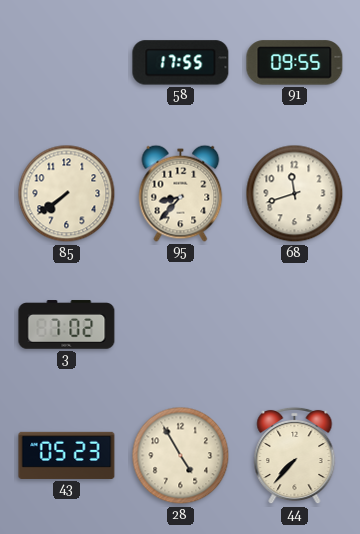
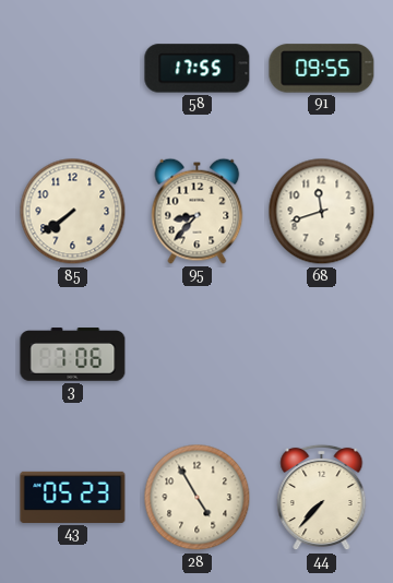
3: 7:02 -> 7:06 (73, 355)
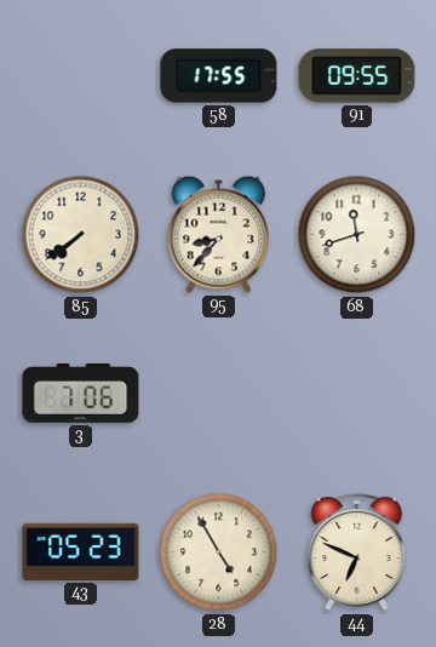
44: 7:37 -> 6:49 (357, 552)
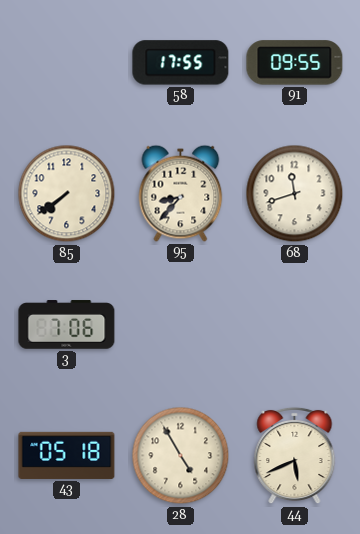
43: 05:23 -> 05:18 (67, 455)
44: 6:49 -> 5:41 (295, 456)
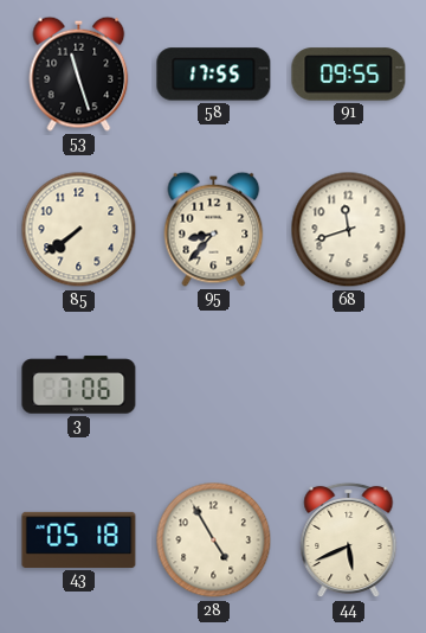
53: none -> 11:27 (79, 73)
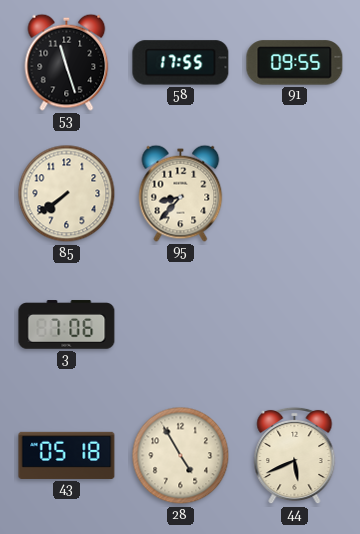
68: 11:42 -> none (349, 230)
